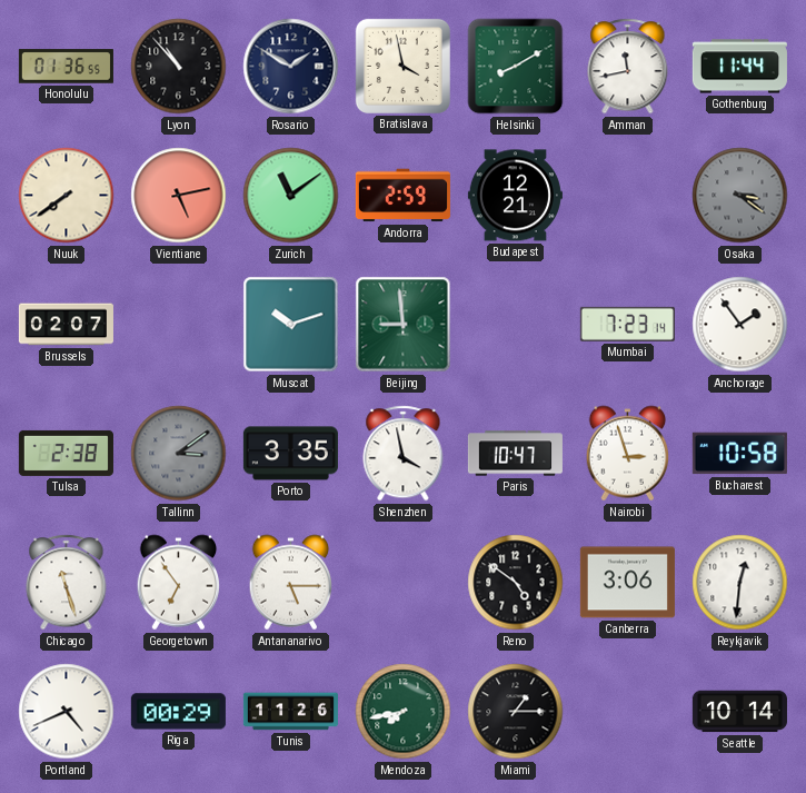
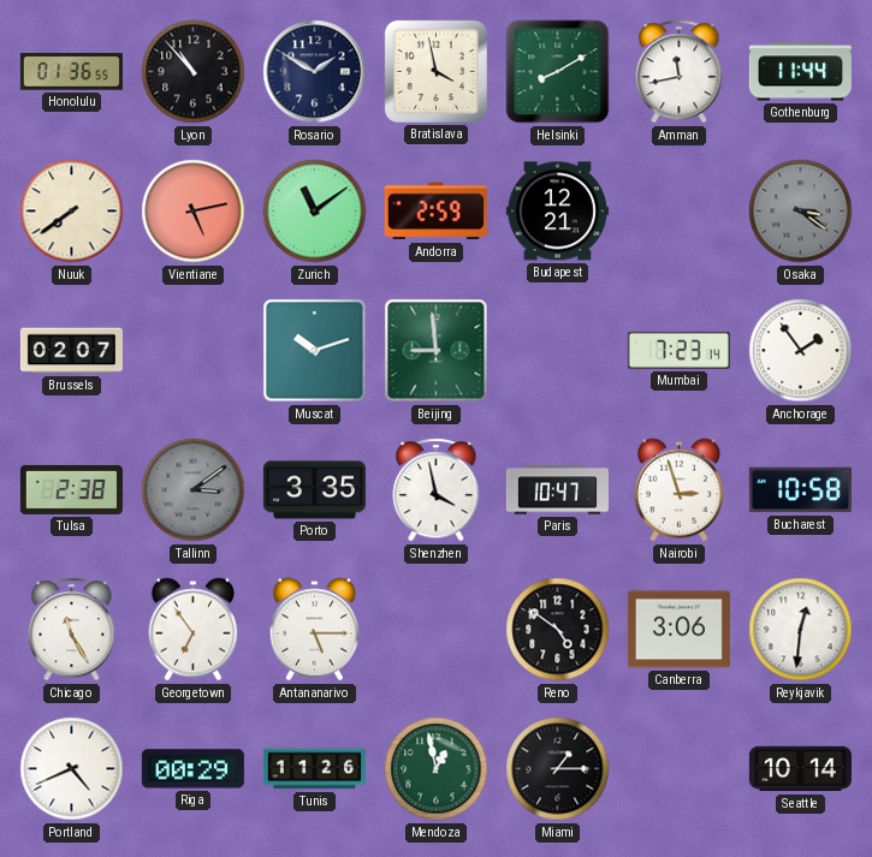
Chicago: 11:27 -> 11:25 (72, 630)
Mendoza: 7:43 -> 12:58 (437, 769)
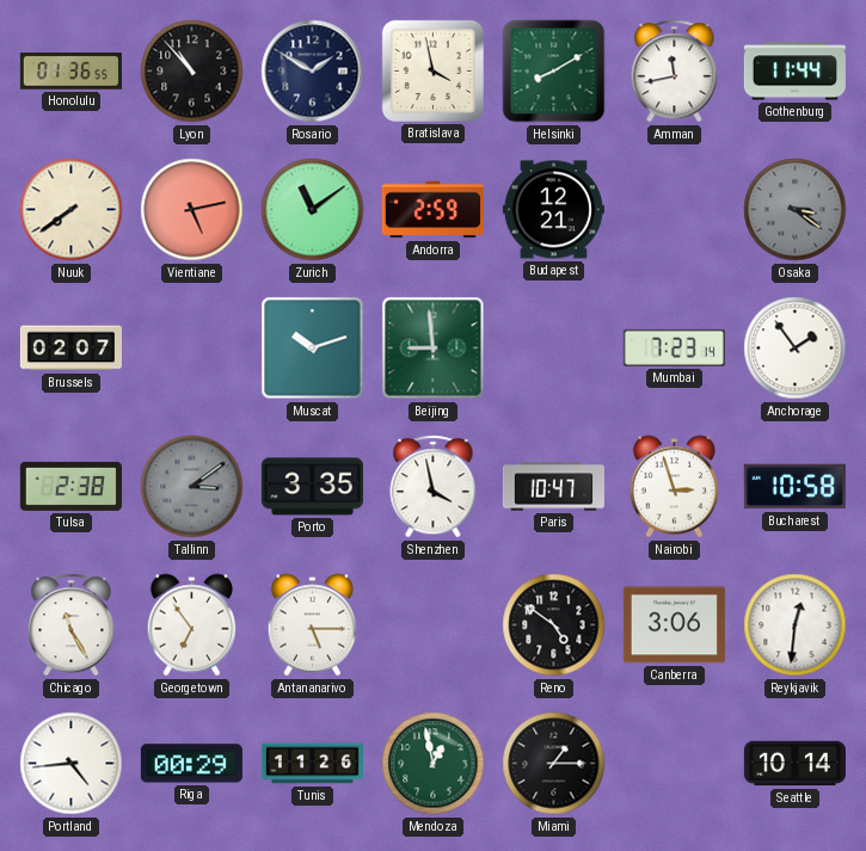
Portland: 4:41 -> 4:44 (72, 764)
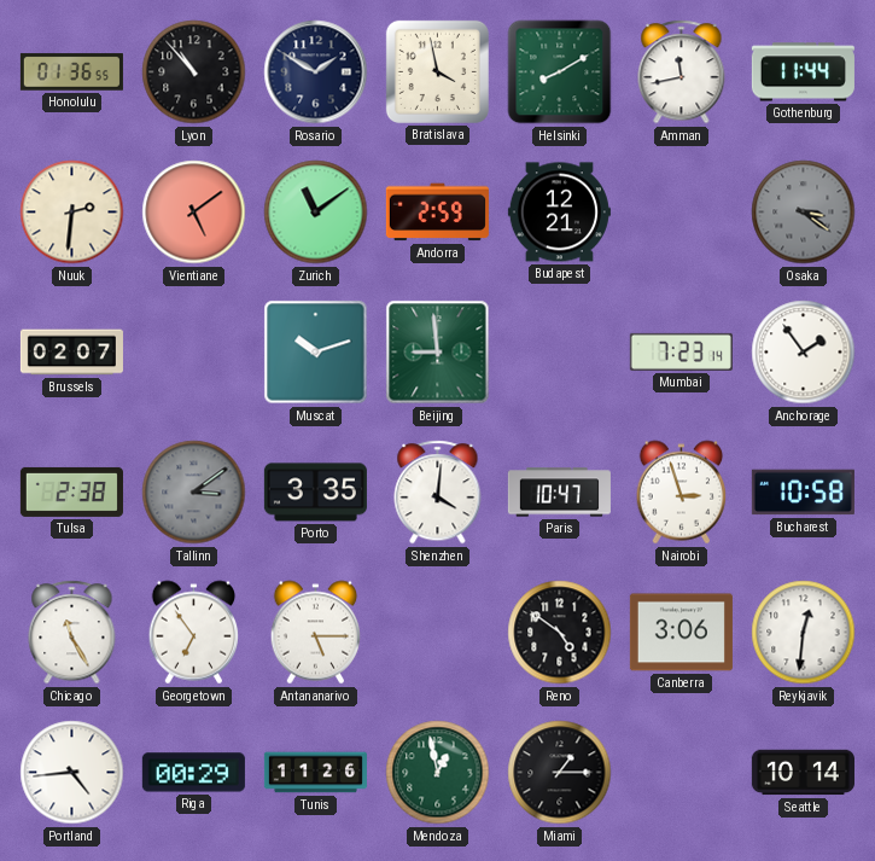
Nuuk: 7:39 -> 2:31 (72, 213)
Vientiane: 5:13 -> 5:09 (194, 213)
Shenzhen: 3:58 -> 4:01 (438, 493)
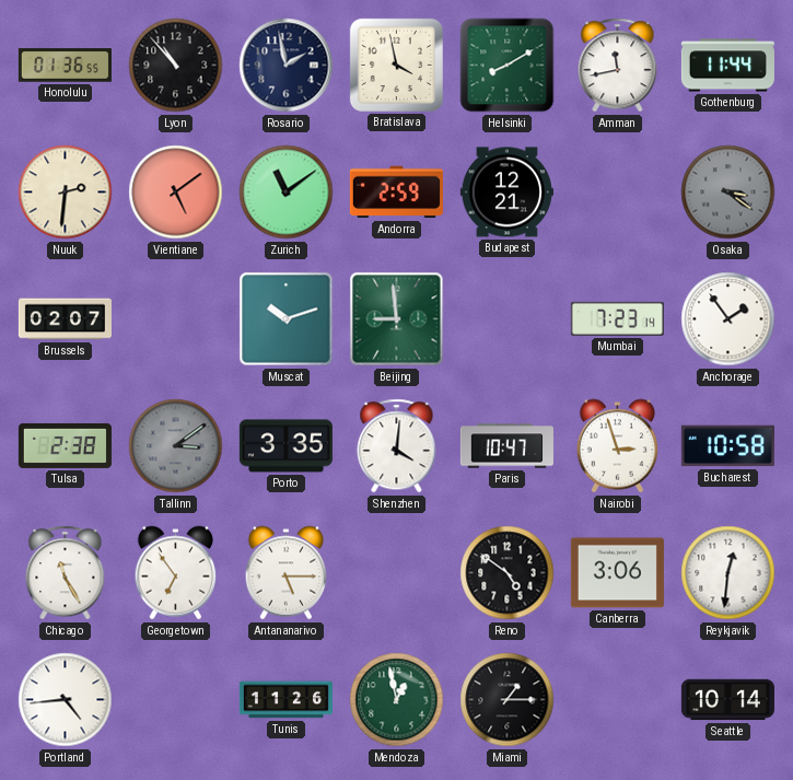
Rosario: 1:50 -> 1:58 (287, 66)
Riga: 00:29 -> none (193, 773)
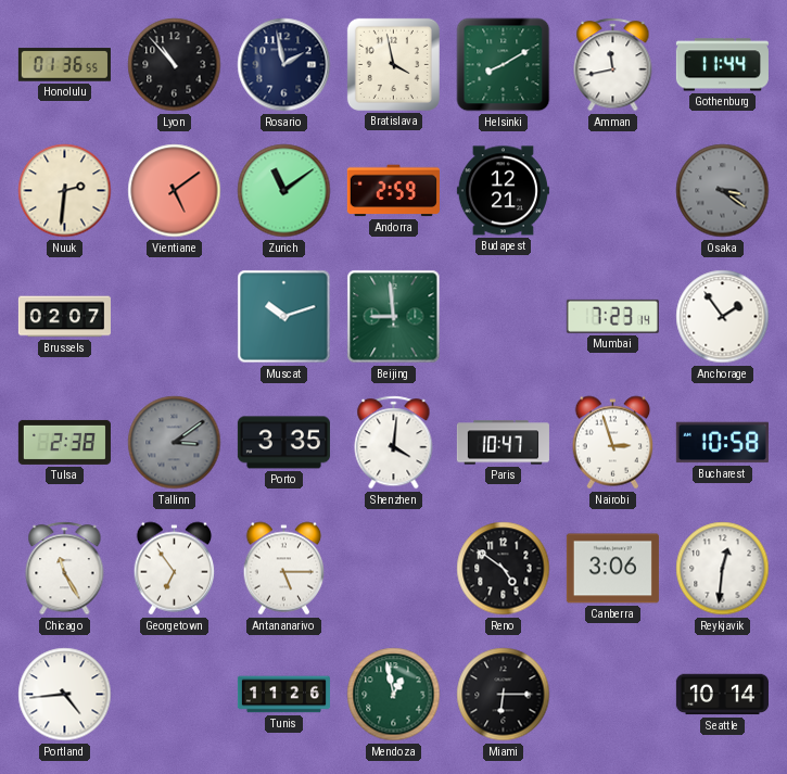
Miami: 1:15 -> 6:15 (504, 695)
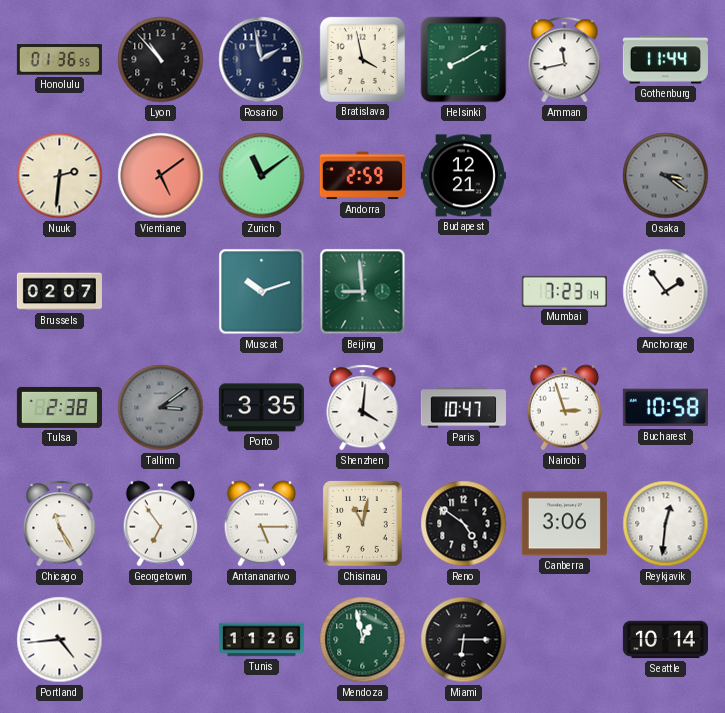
Chisinau: none -> 11:02 (363, 524)
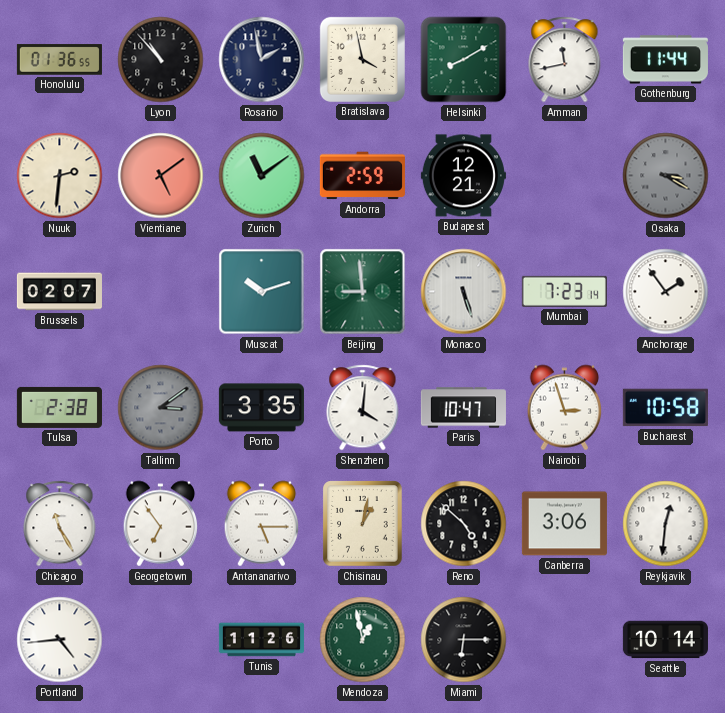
Osaka: 3:21 -> 3:20 (666, 176)
Monaco: none -> 5:27 (464, 292)
Chisinau: 11:02 -> 1:02 (363, 524)
Reno: 4:51 -> 4:52 (464, 524)
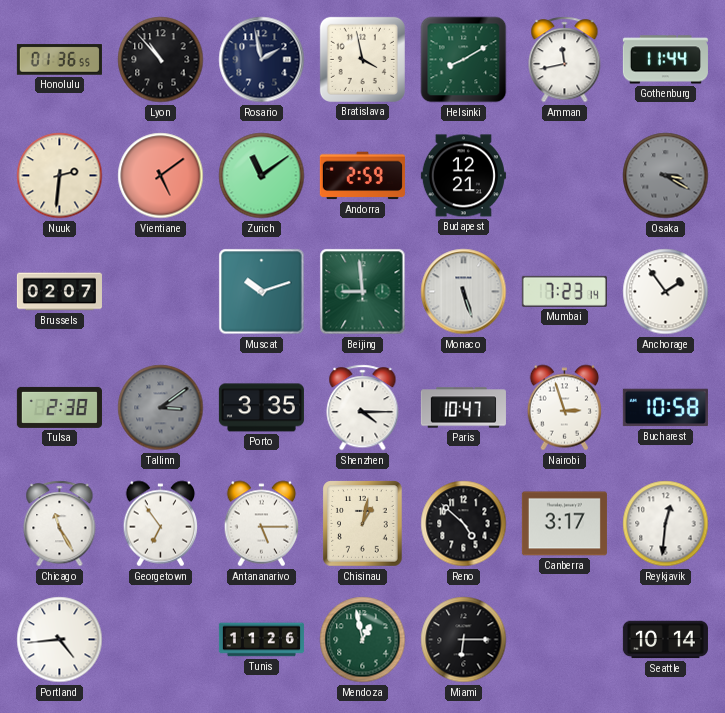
Shenzhen: 4:01 -> 4:15 (363, 408)
Canberra: 3:06 -> 3:17 (564, 524)
